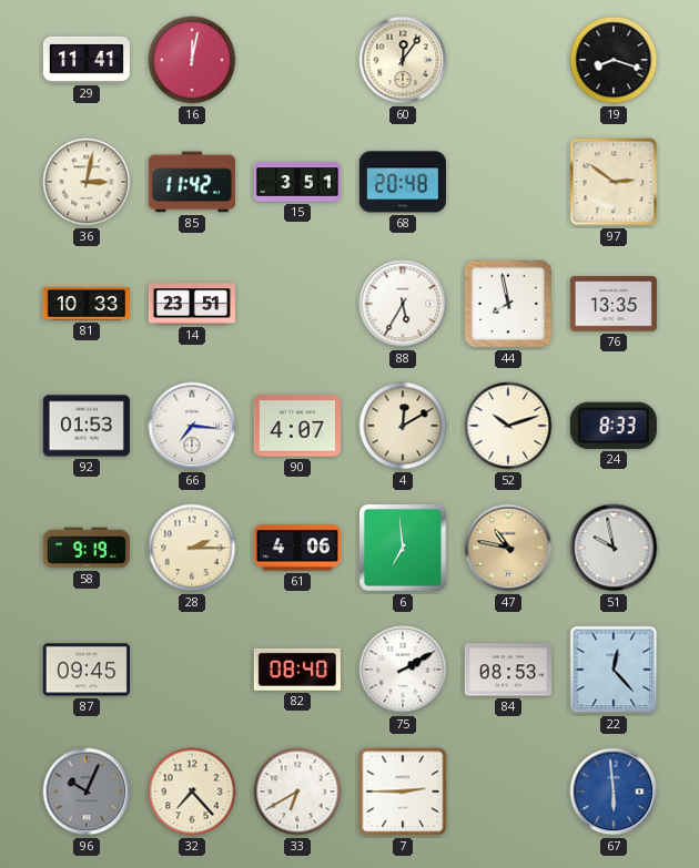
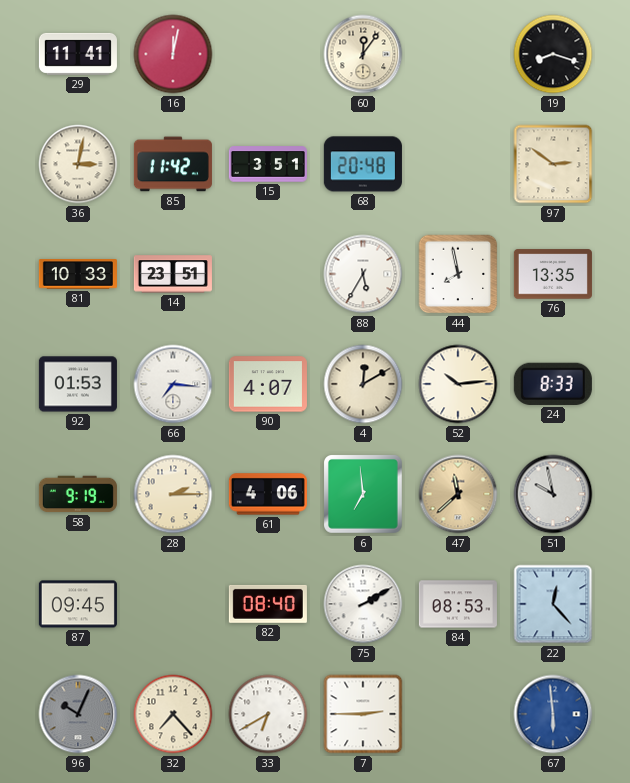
52: 10:12 -> 10:14 (458, 384)
47: 10:47 -> 11:38 (458, 494)
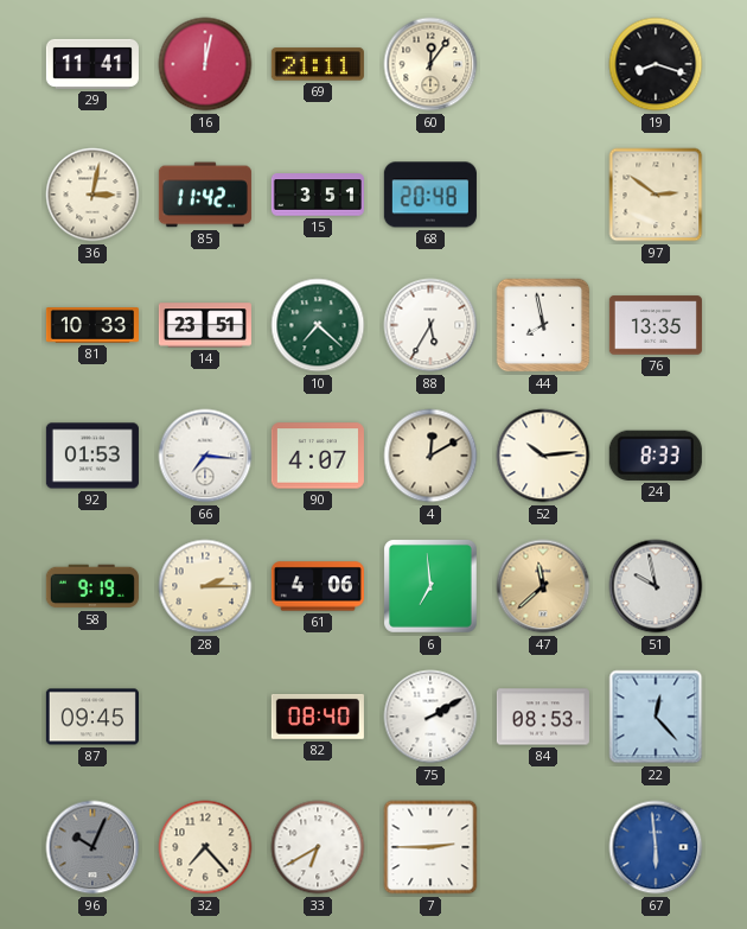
69: none -> 21:11 (318, 64)
10: none -> 7:22 (318, 325)
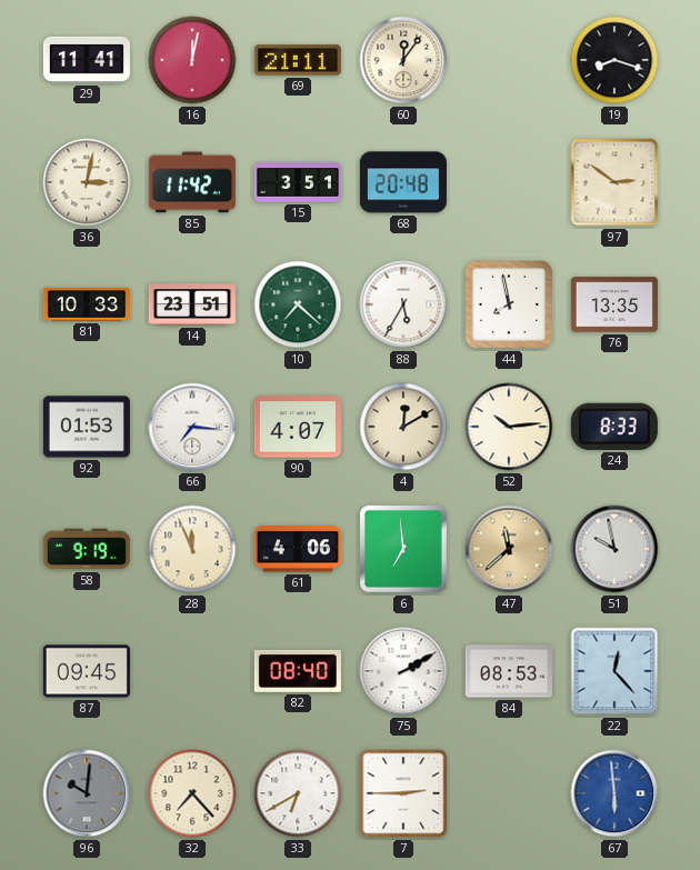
28: 2:15 -> 11:56 (192, 549)
96: 10:04 -> 10:01 (87, 793)
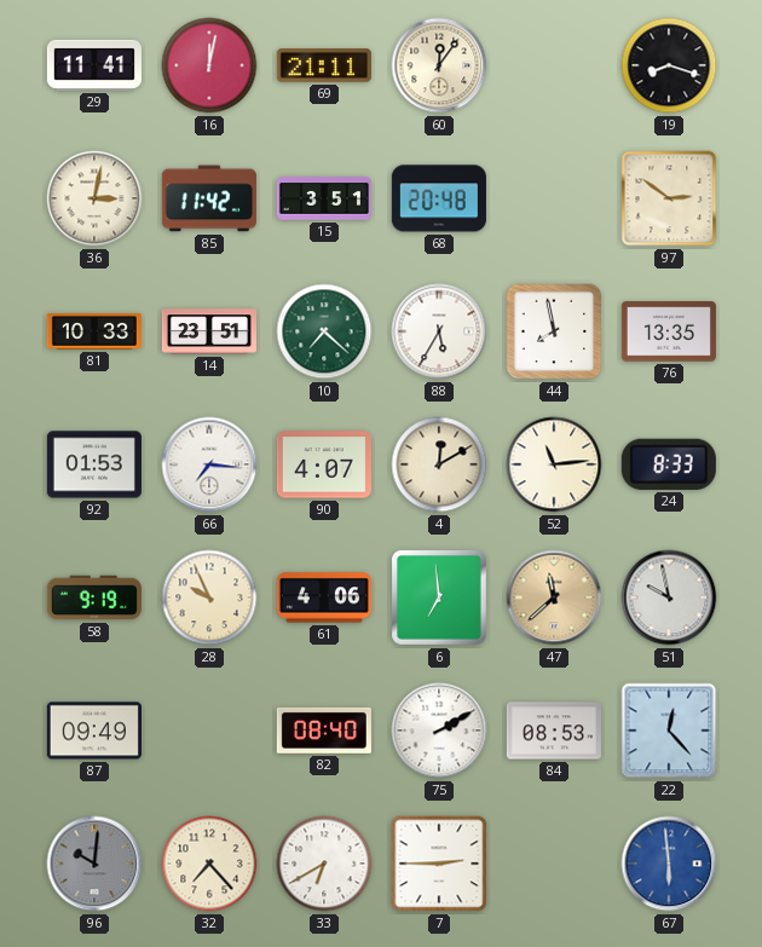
52: 10:14 -> 11:14 (554, 464)
28: 11:56 -> 9:56 (209, 597)
87: 09:45 -> 09:49 (94, 731)
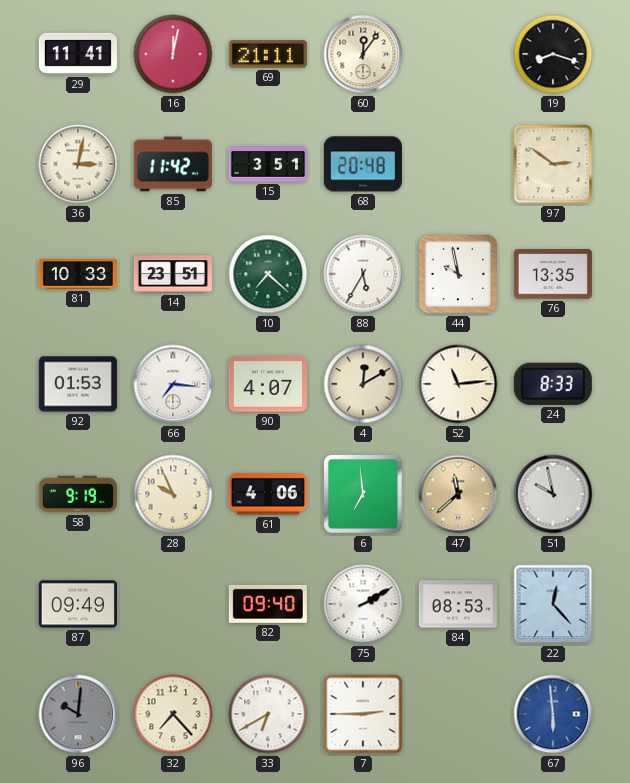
44: 7:58 -> 9:58 (458, 274)
82: 08:40 -> 09:40 (268, 604)
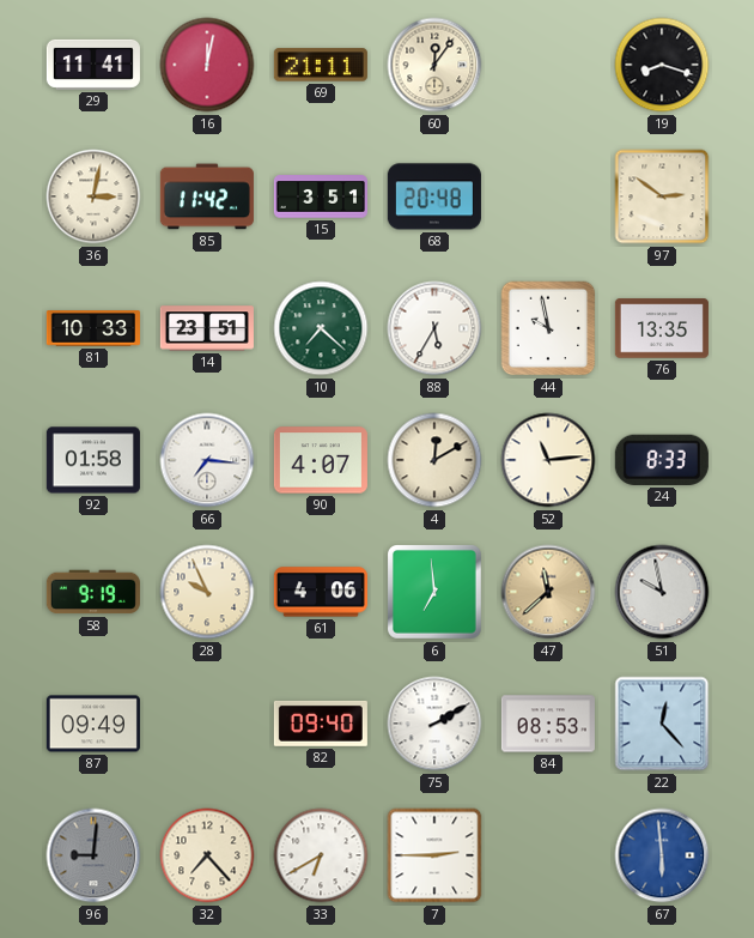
92: 01:53 -> 01:58 (93, 460)
96: 10:01 -> 9:01 (93, 855)
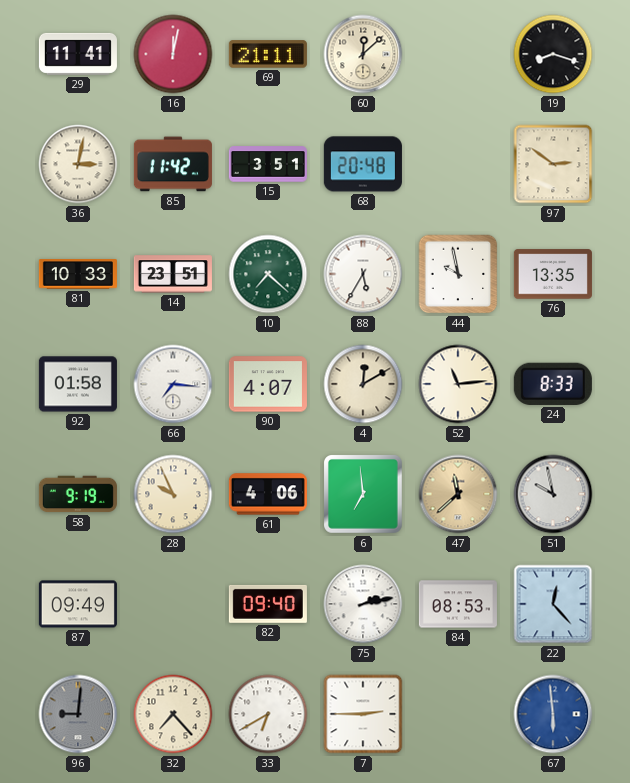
60: 12:06 -> 12:08 (363, 54)
75: 2:10 -> 2:13 (363, 604)
